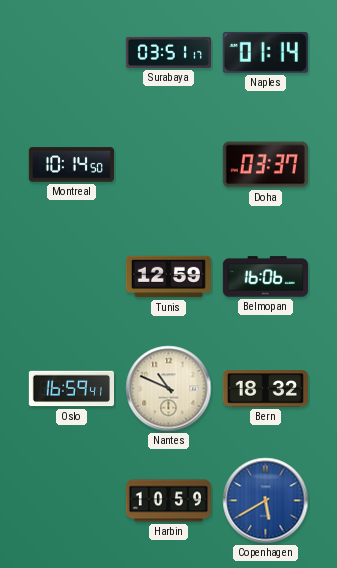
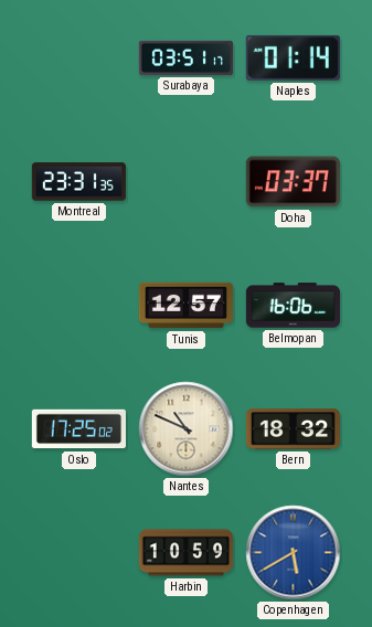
Montreal: 10:14 -> 23:31 (78, 182)
Tunis: 12:59 -> 12:57 (185, 306)
Oslo: 16:59 -> 17:25 (78, 429)
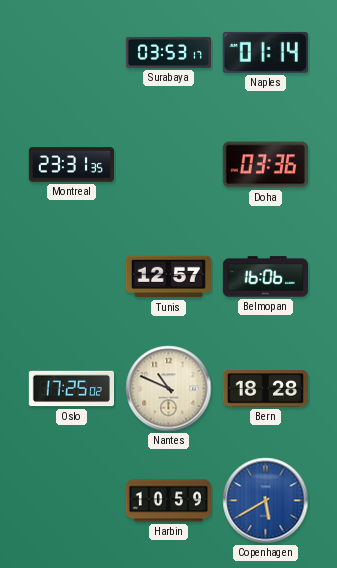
Surabaya: 03:51 -> 03:53 (168, 52)
Doha: 03:37 -> 03:36 (265, 165)
Bern: 18:32 -> 18:28 (265, 389)
